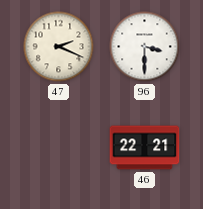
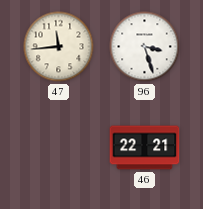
47: 2:19 -> 11:44 (59, 47)
96: 3:30 -> 3:27 (145, 47)
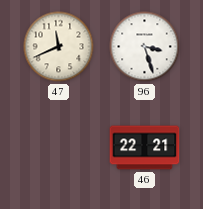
47: 11:44 -> 11:41 (59, 47)
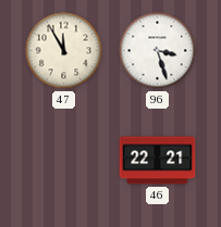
47: 11:41 -> 11:55 (64, 51)
